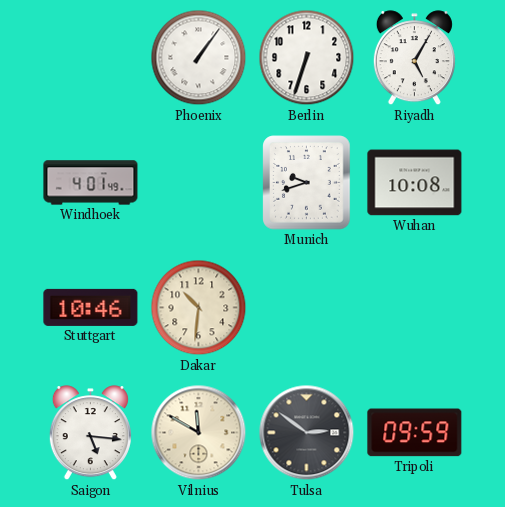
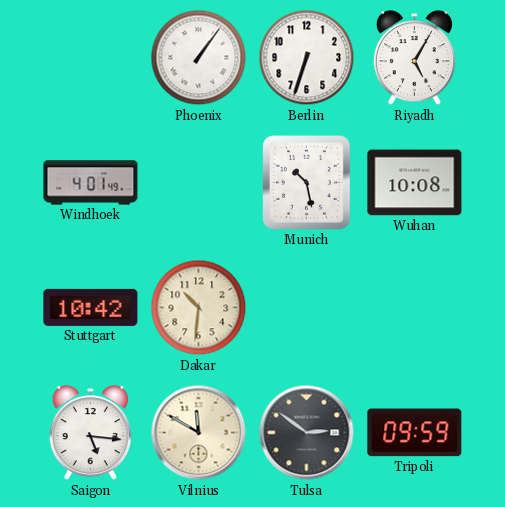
Munich: 9:42 -> 10:28 (307, 183)
Stuttgart: 10:46 -> 10:42 (91, 307)
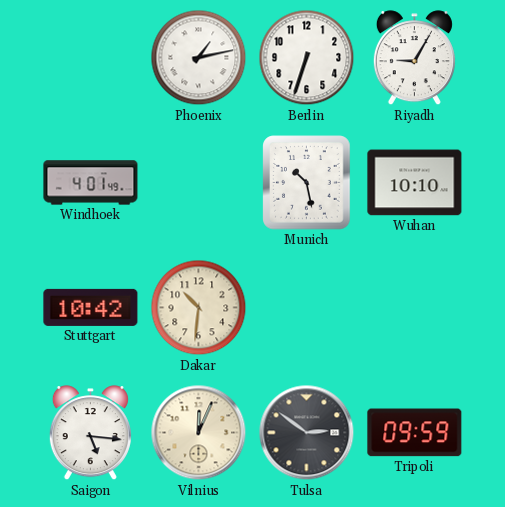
Phoenix: 1:06 -> 1:13 (199, 58)
Riyadh: 5:05 -> 9:05 (414, 58)
Wuhan: 10:08 -> 10:10 (415, 183)
Vilnius: 11:50 -> 12:04 (199, 433)
